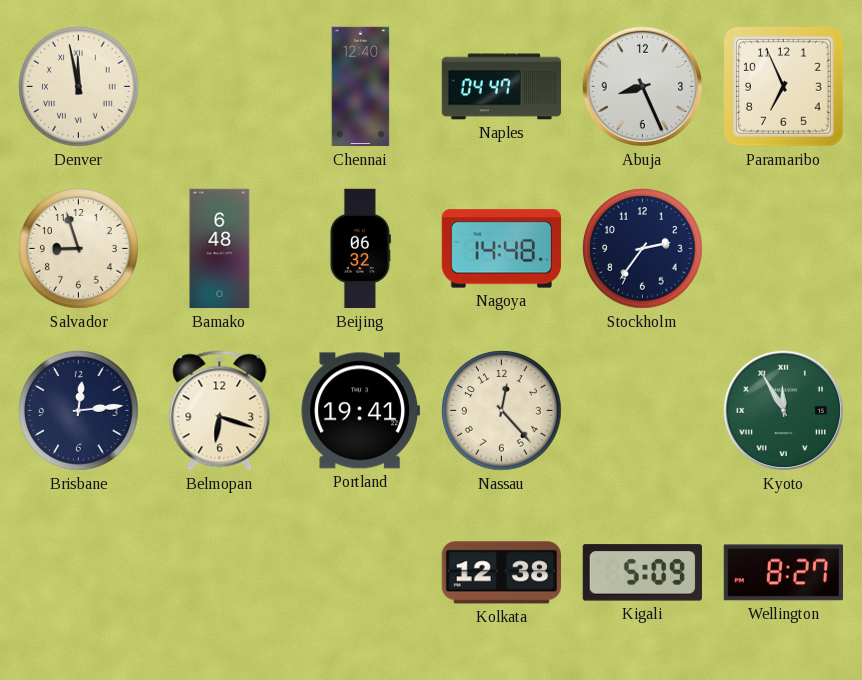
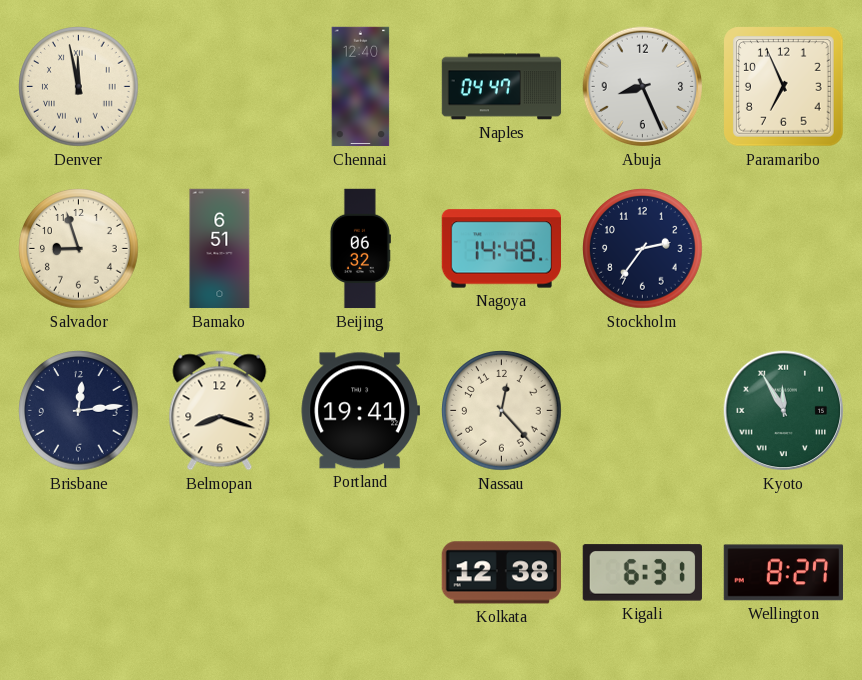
Bamako: 6:48 -> 6:51 (220, 249)
Belmopan: 6:18 -> 8:18 (220, 411)
Kigali: 5:09 -> 6:31 (642, 573)
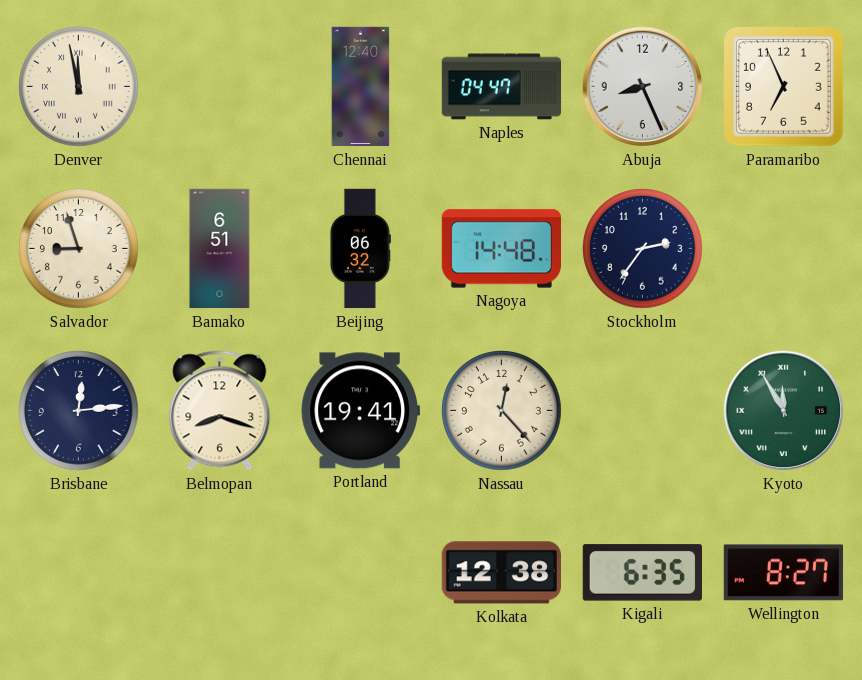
Kigali: 6:31 -> 6:35 (642, 573)
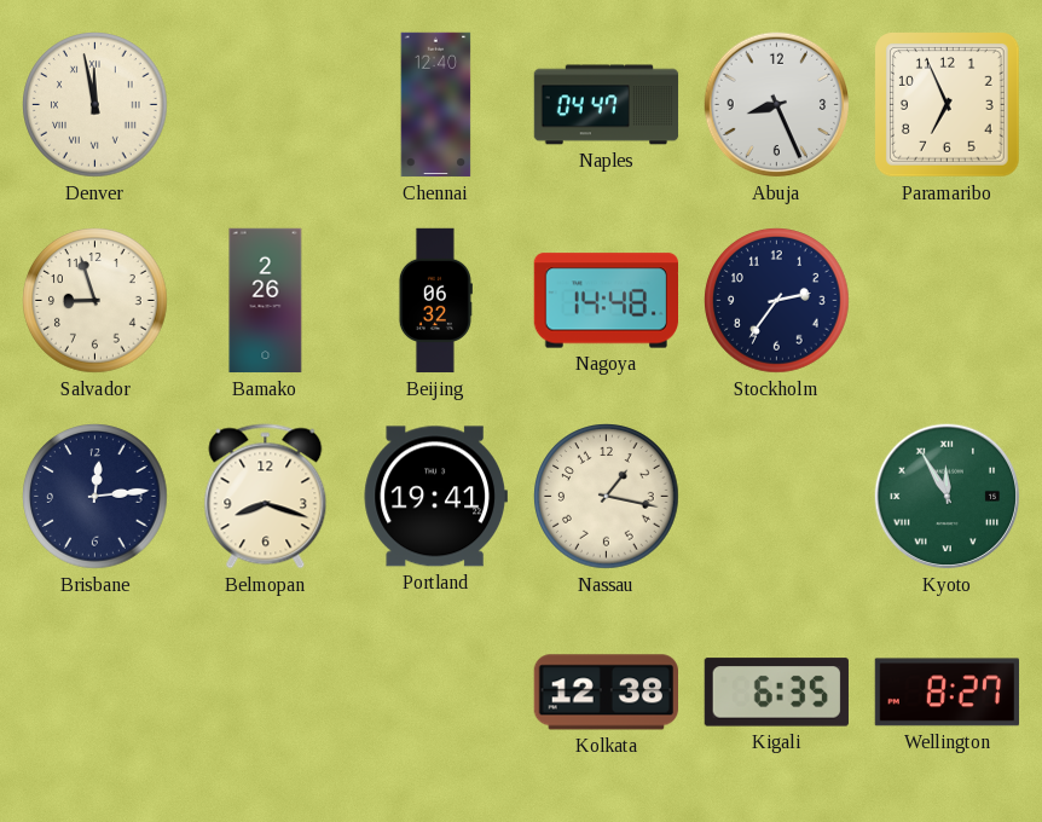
Bamako: 6:51 -> 2:26 (266, 301)
Nassau: 12:23 -> 1:17 (607, 497)
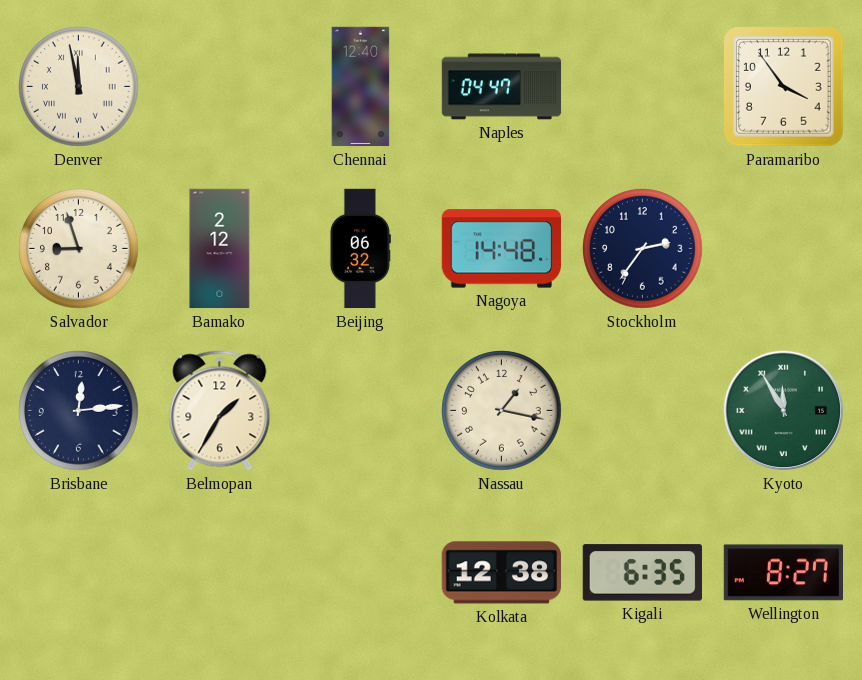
Abuja: 8:26 -> none (777, 105)
Paramaribo: 6:56 -> 3:54 (784, 87)
Bamako: 2:26 -> 2:12 (220, 249)
Belmopan: 8:18 -> 1:35 (220, 411)
Portland: 19:41 -> none (435, 497)
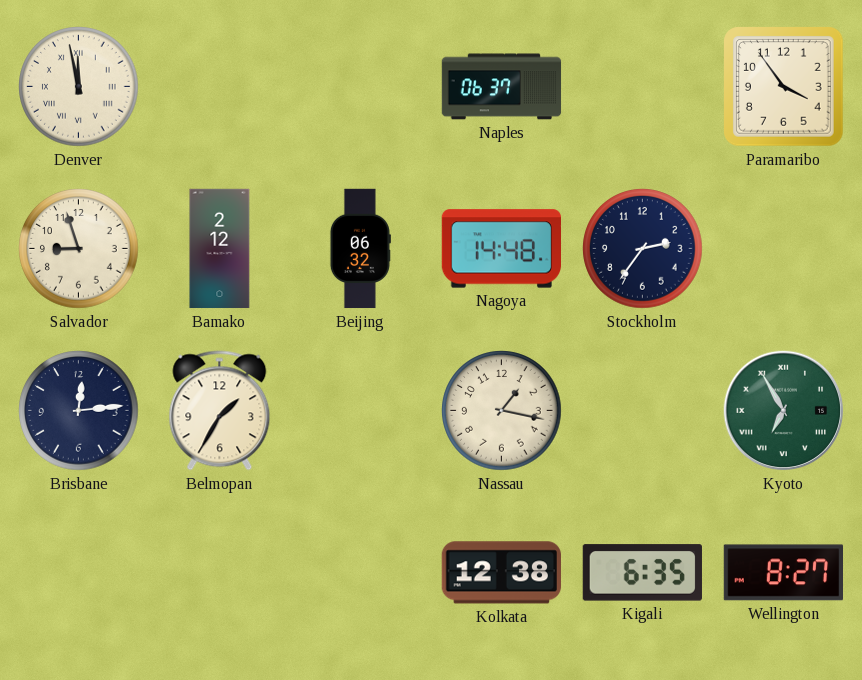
Chennai: 12:40 -> none (361, 87)
Naples: 04:47 -> 06:37 (502, 87)
Kyoto: 11:55 -> 6:55 (784, 411)
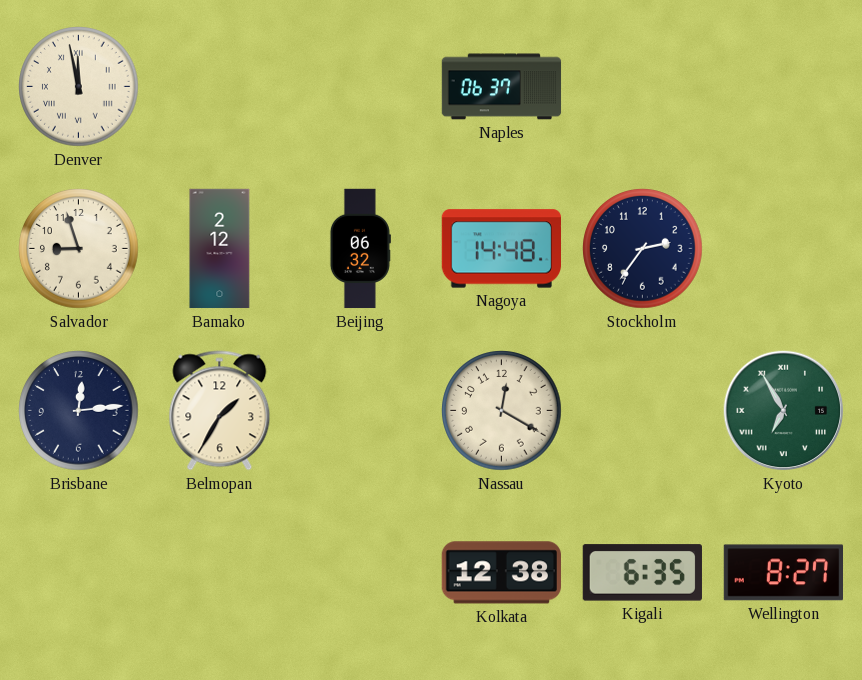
Paramaribo: 3:54 -> none (784, 87)
Nassau: 1:17 -> 12:20 (502, 411)
